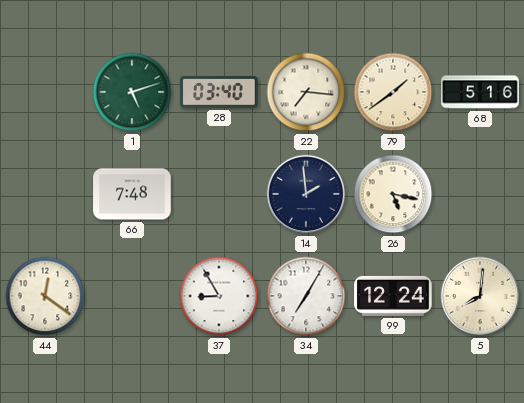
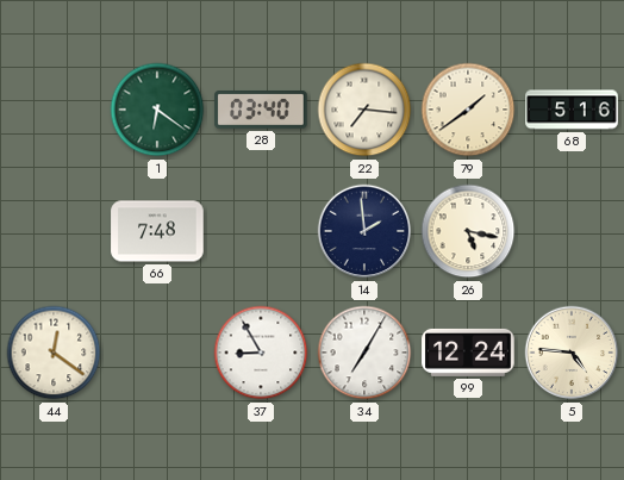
1: 5:12 -> 6:21 (157, 110)
5: 8:01 -> 4:46 (572, 353)
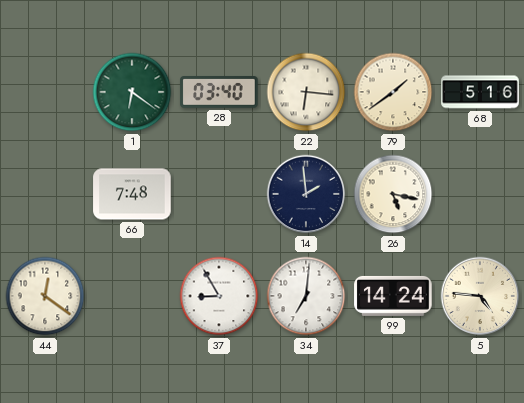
22: 7:16 -> 6:16 (306, 92)
34: 7:05 -> 7:01 (306, 296)
99: 12:24 -> 14:24 (393, 296)
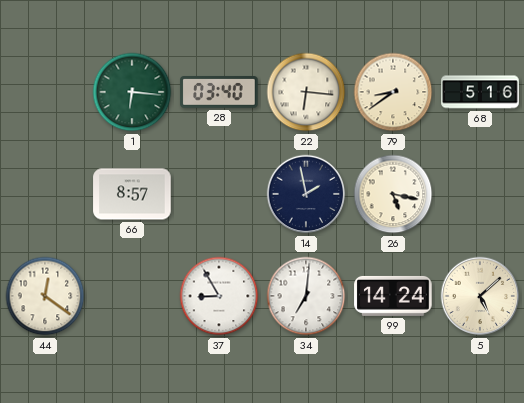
1: 6:21 -> 6:16 (132, 92)
79: 1:39 -> 8:39 (393, 92)
66: 7:48 -> 8:57 (132, 194)
14: 1:59 -> 1:58 (306, 194)
5: 4:46 -> 5:08 (480, 296)
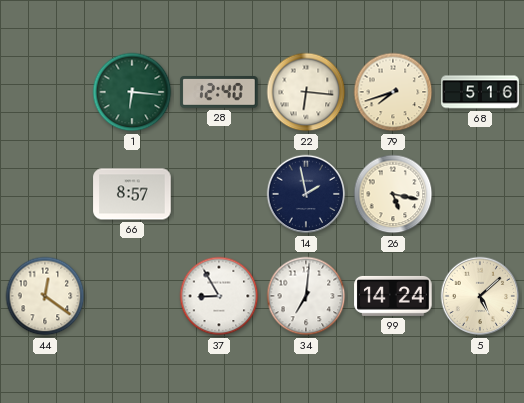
28: 03:40 -> 12:40 (219, 93)
79: 8:39 -> 7:42 (393, 92)
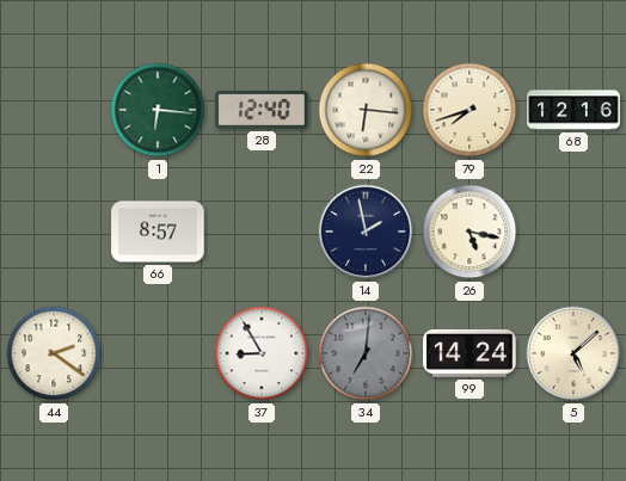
68: 5:16 -> 12:16 (573, 110)
44: 12:21 -> 2:21 (54, 353)
34 dial: white -> grey (366, 353)
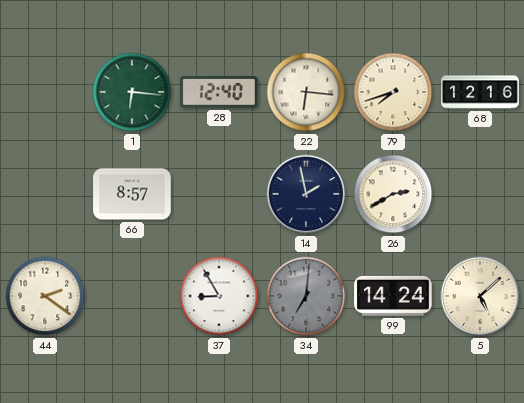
26: 5:17 -> 2:40 (393, 194)
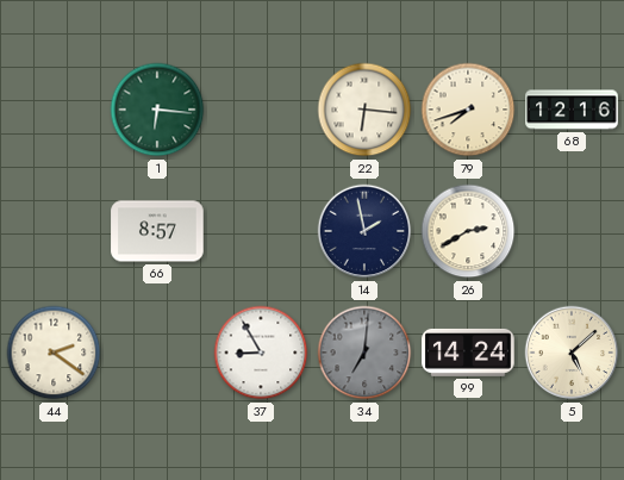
28: 12:40 -> none (219, 93)
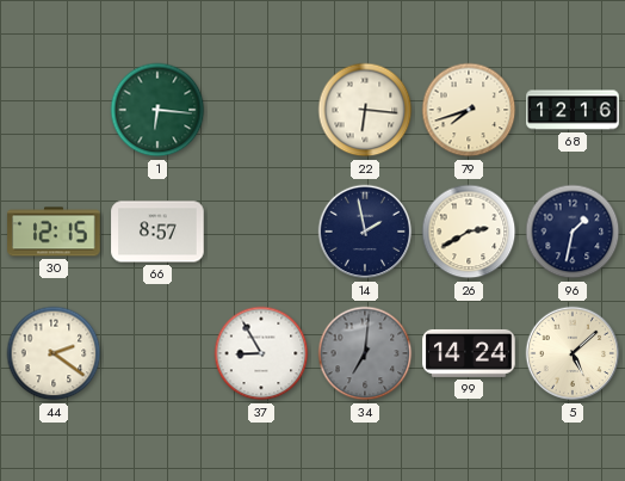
30: none -> 12:15 (54, 232)
96: none -> 1:32 (573, 232)
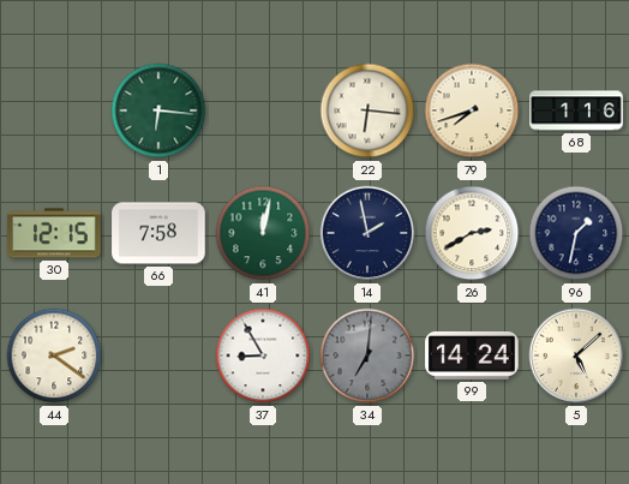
68: 12:16 -> 1:16 (576, 110)
66: 8:57 -> 7:58 (158, 233)
41: none -> 12:02 (263, 233)
